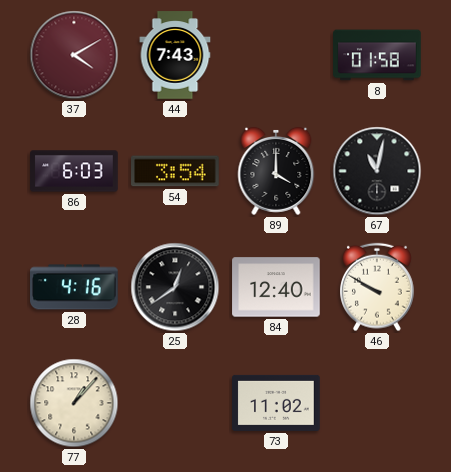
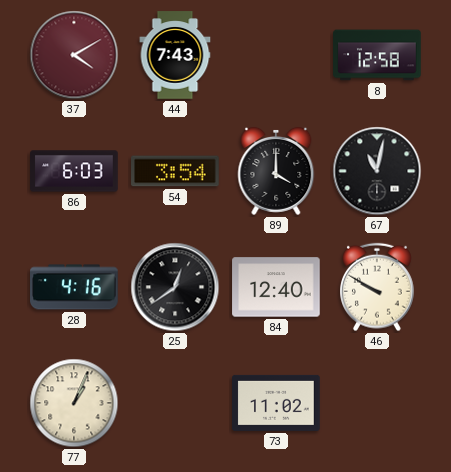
8: 01:58 -> 12:58 (377, 55)
77: 1:07 -> 1:04 (74, 403)
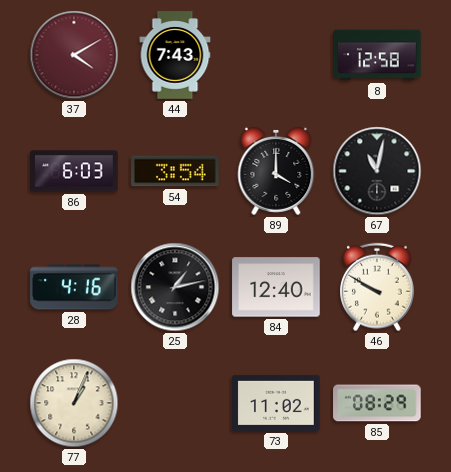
25: 12:39 -> 1:13 (175, 287)
85: none -> 08:29 (377, 403)
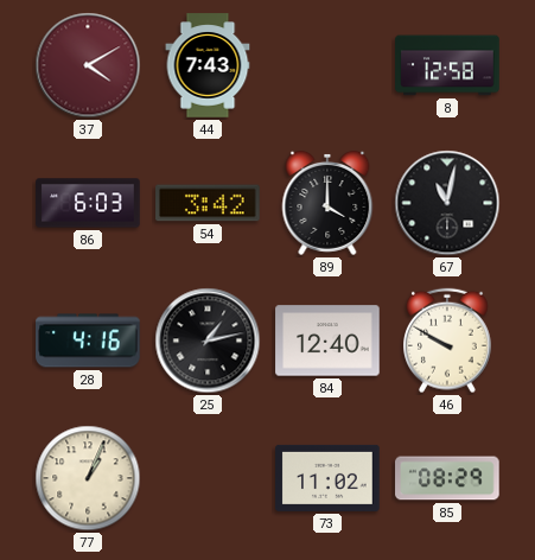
54: 3:54 -> 3:42 (208, 203)
